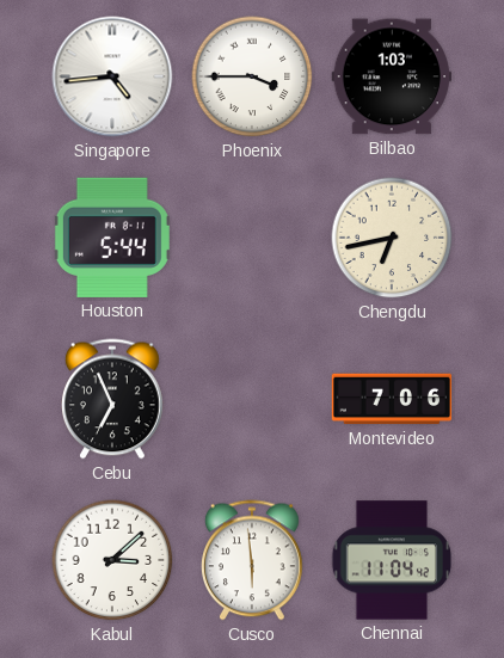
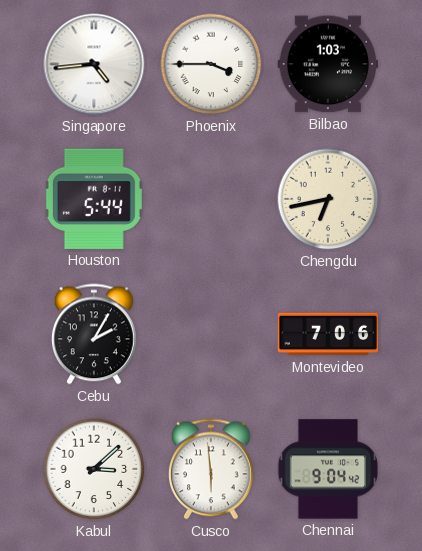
Cebu: 6:56 -> 2:05 (94, 334)
Chennai: 11:04 -> 9:04 (328, 469)
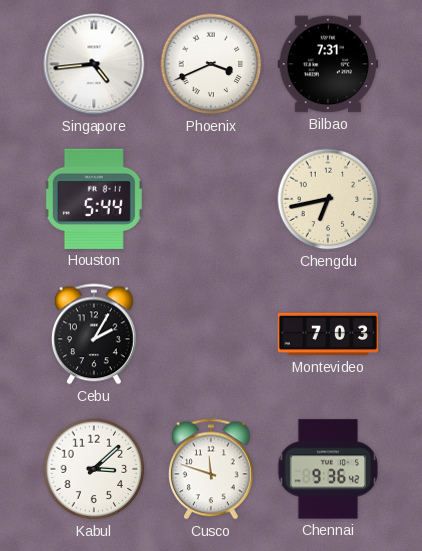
Phoenix: 3:45 -> 3:41 (211, 64)
Bilbao: 1:03 -> 7:31 (327, 64)
Montevideo: 7:06 -> 7:03 (328, 334)
Cusco: 5:59 -> 11:48 (211, 469)
Chennai: 9:04 -> 9:36 (328, 469)
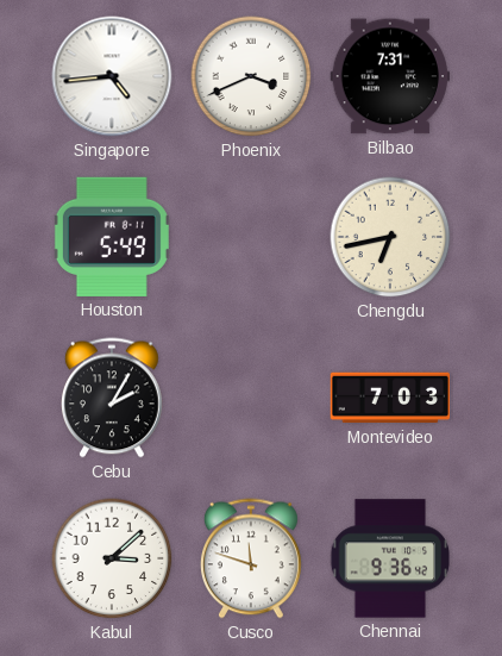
Houston: 5:44 -> 5:49 (112, 237)
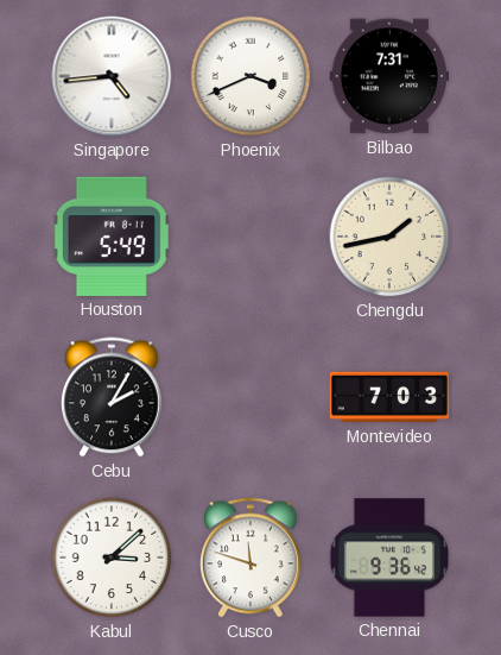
Chengdu: 6:43 -> 1:43 (389, 237)
